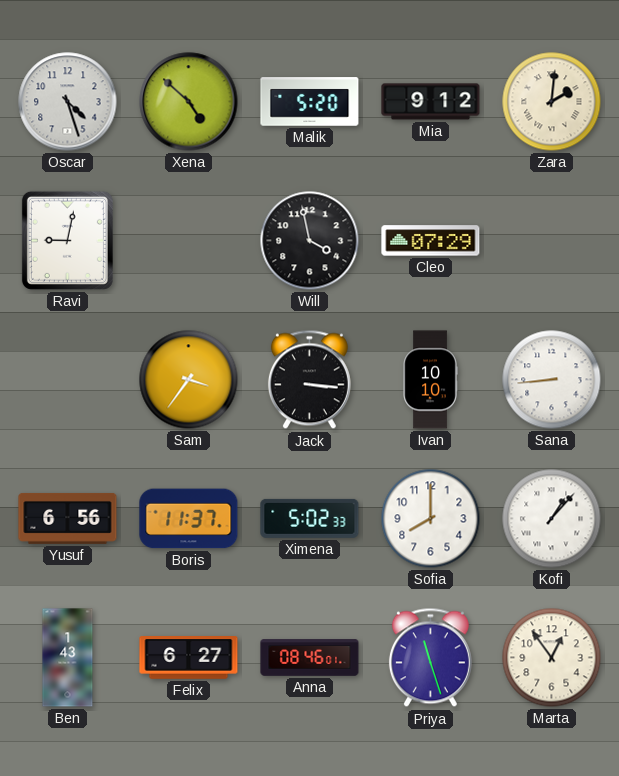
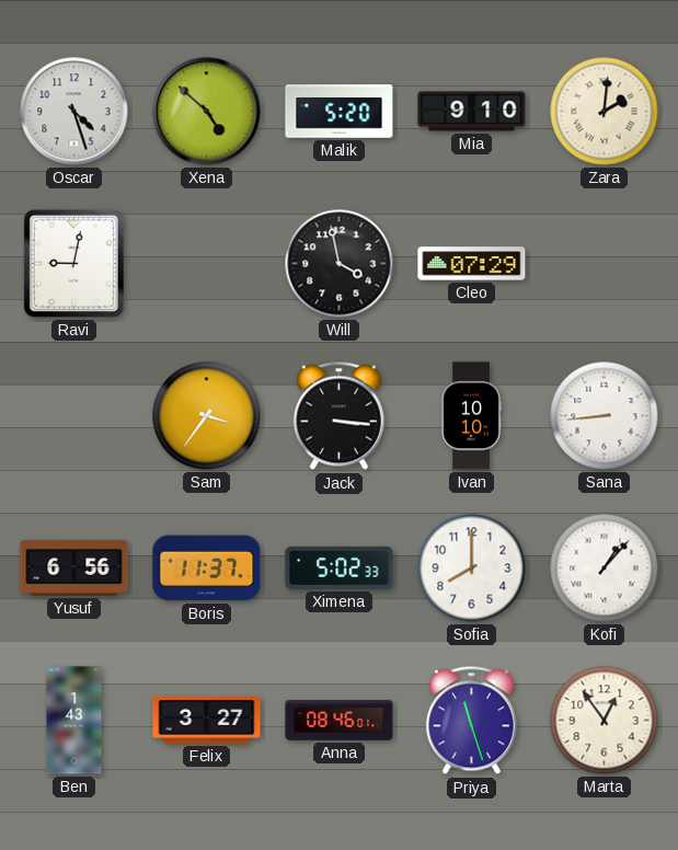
Mia: 9:12 -> 9:10 (472, 112)
Felix: 6:27 -> 3:27 (207, 721)
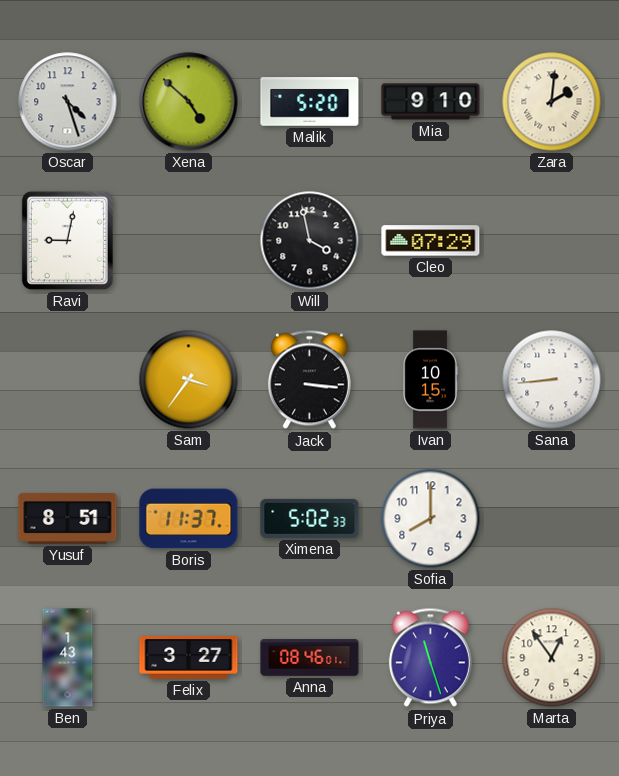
Ivan: 10:10 -> 10:15 (430, 380)
Yusuf: 6:56 -> 8:51 (68, 518)
Kofi: 1:07 -> none (605, 568)
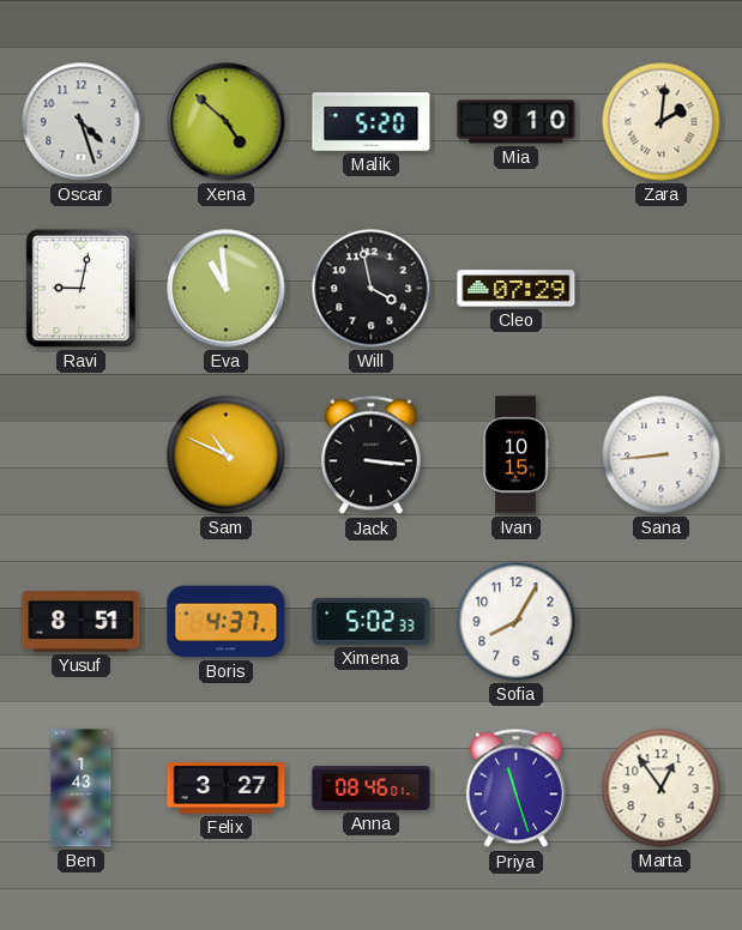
Eva: none -> 10:59 (227, 289)
Sam: 3:36 -> 10:49 (227, 455)
Boris: 11:37 -> 4:37 (227, 622)
Sofia: 8:00 -> 8:05 (517, 622)
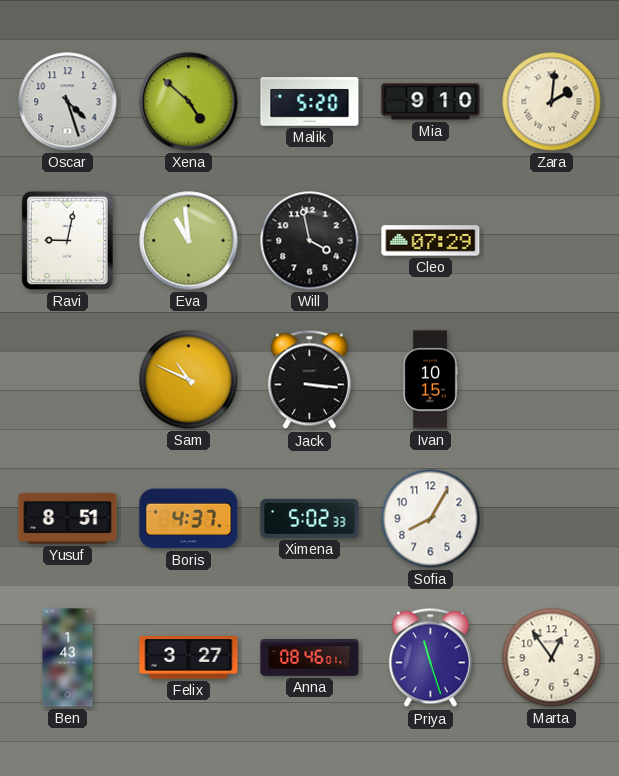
Sana: 8:44 -> none (662, 455)
